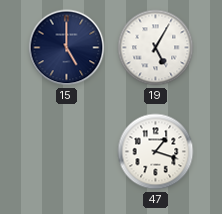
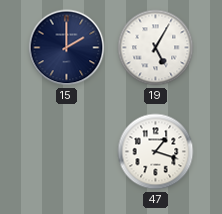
15: 5:00 -> 2:00 (67, 48)
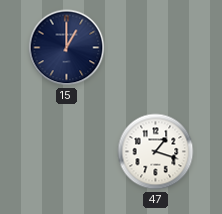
15: 2:00 -> 1:00 (67, 48)
19: 5:05 -> none (156, 48)
